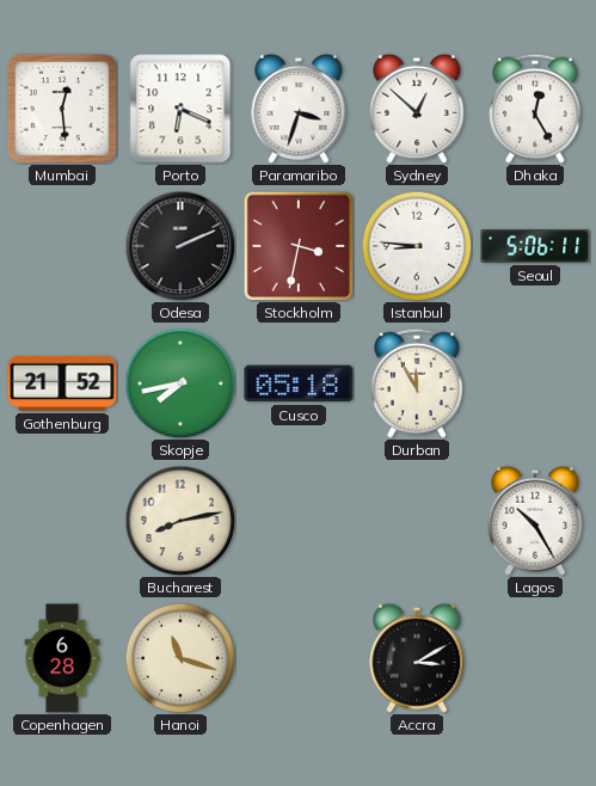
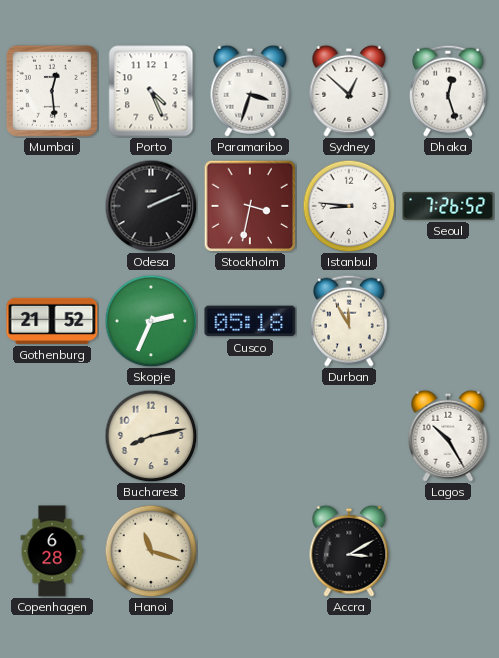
Porto: 6:19 -> 4:26 (151, 91)
Dhaka: 12:25 -> 12:27 (449, 91)
Seoul: 5:06 -> 7:26 (448, 206)
Skopje: 7:43 -> 2:34 (151, 321)
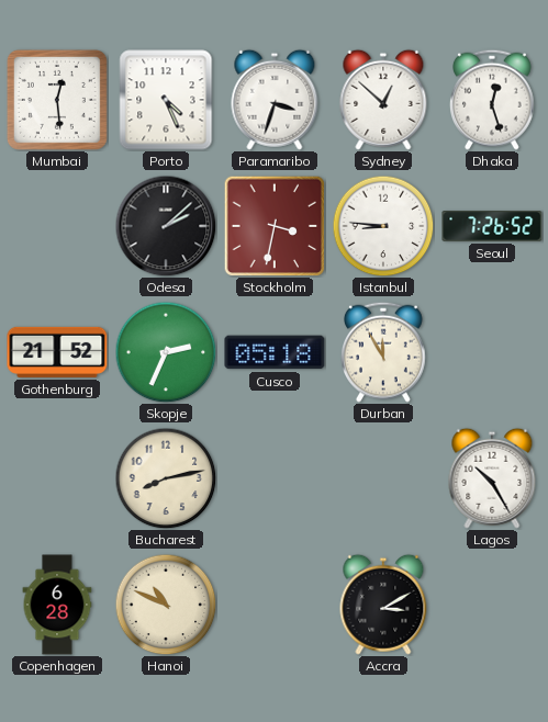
Odesa: 2:11 -> 2:08 (166, 226)
Hanoi: 11:18 -> 10:49 (166, 605)
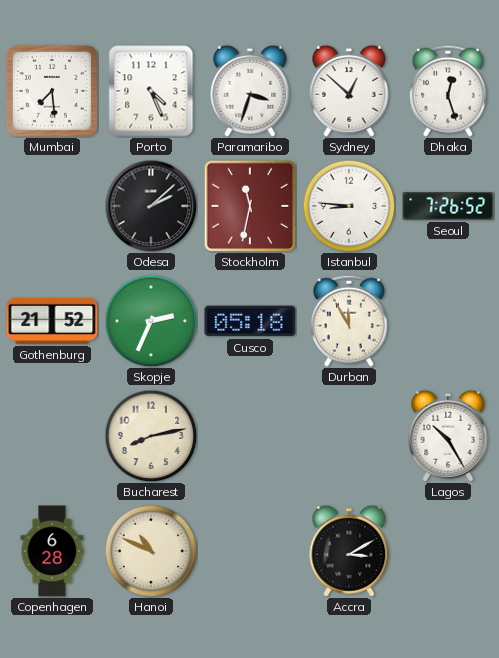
Mumbai: 12:29 -> 7:29 (52, 91)
Stockholm: 3:32 -> 11:32 (249, 205)
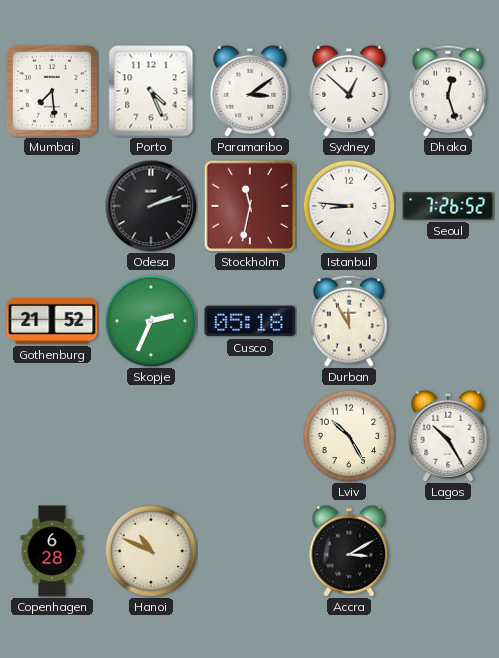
Paramaribo: 3:33 -> 3:09 (250, 91)
Odesa: 2:08 -> 2:12 (151, 206)
Bucharest: 8:13 -> none (151, 436)
Lviv: none -> 10:25 (349, 436)
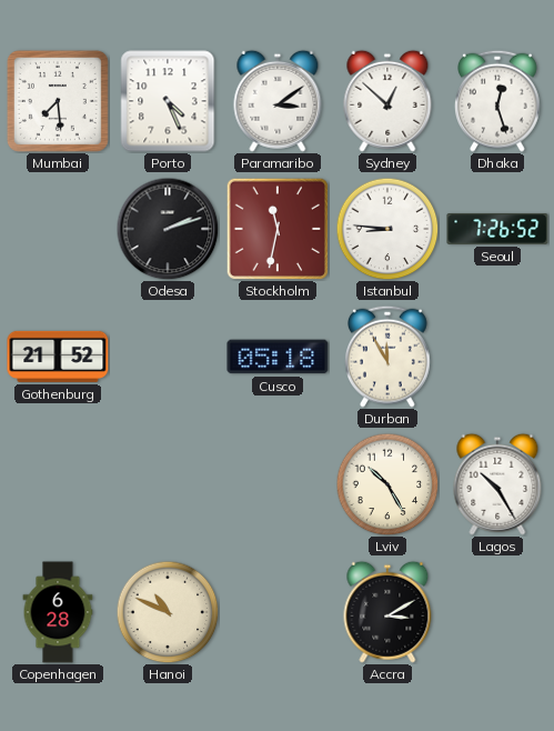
Skopje: 2:34 -> none (151, 321)
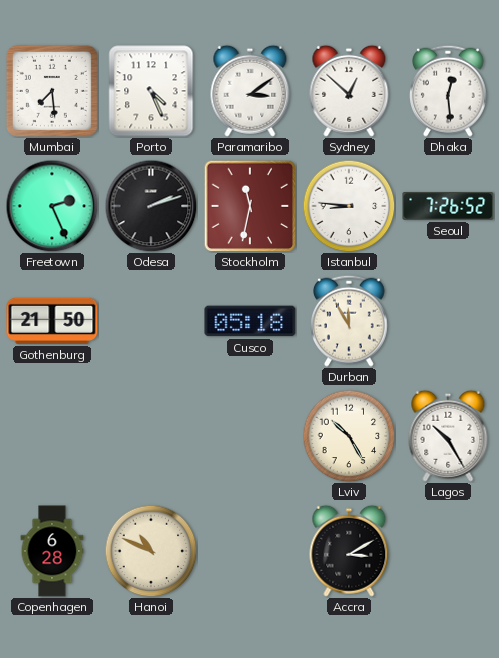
Dhaka: 12:27 -> 12:29 (449, 91)
Freetown: none -> 2:26 (52, 206)
Gothenburg: 21:52 -> 21:50 (52, 321)
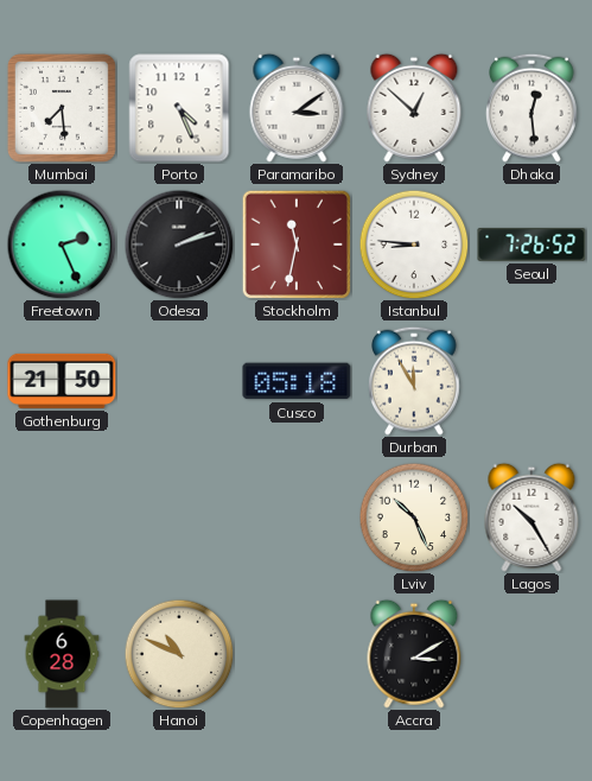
Lviv: 10:25 -> 10:26 (414, 518)
